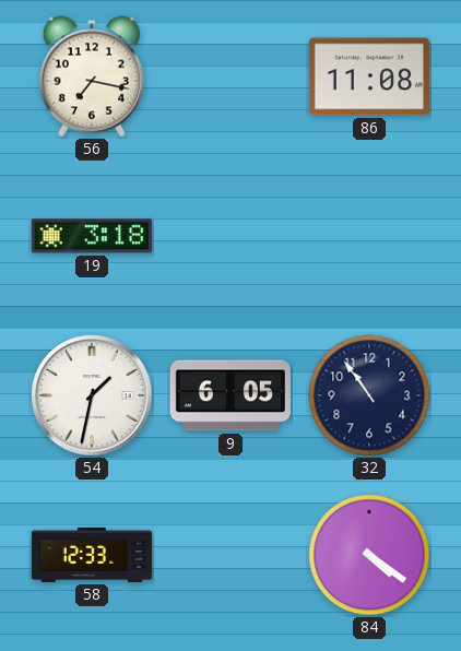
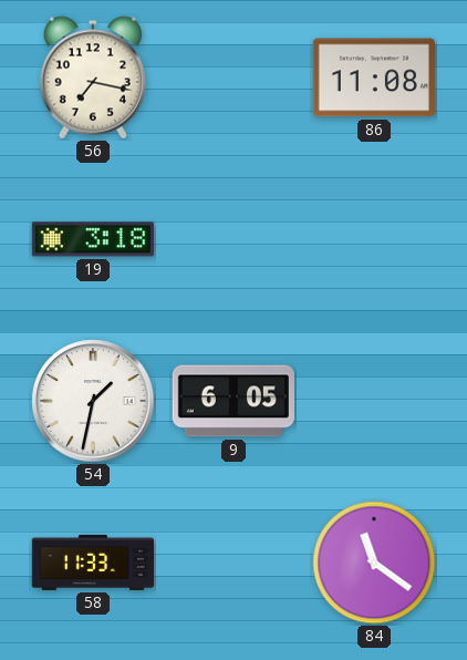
32: 10:54 -> none (369, 395)
58: 12:33 -> 11:33 (92, 563)
84: 4:21 -> 11:21 (374, 563)
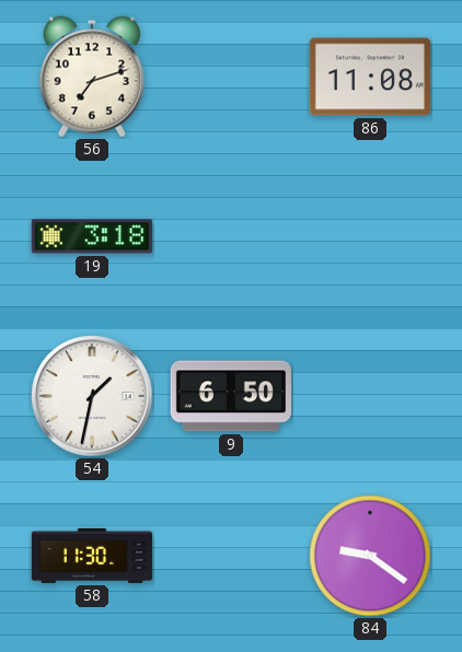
56: 7:17 -> 7:12 (92, 77)
9: 6:05 -> 6:50 (231, 396)
58: 11:33 -> 11:30 (91, 556)
84: 11:21 -> 9:21 (370, 556)
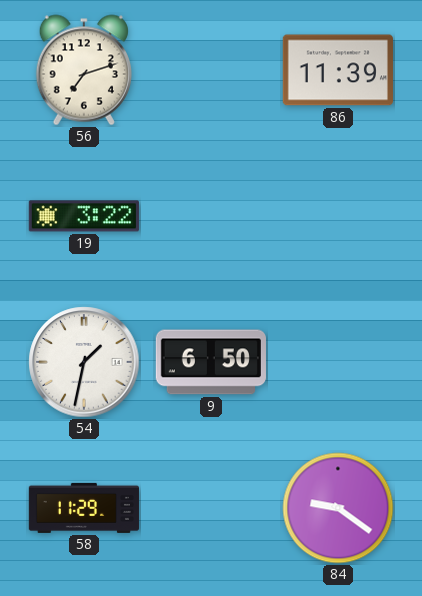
86: 11:08 -> 11:39 (338, 70)
19: 3:18 -> 3:22 (84, 216)
58: 11:30 -> 11:29 (83, 508)
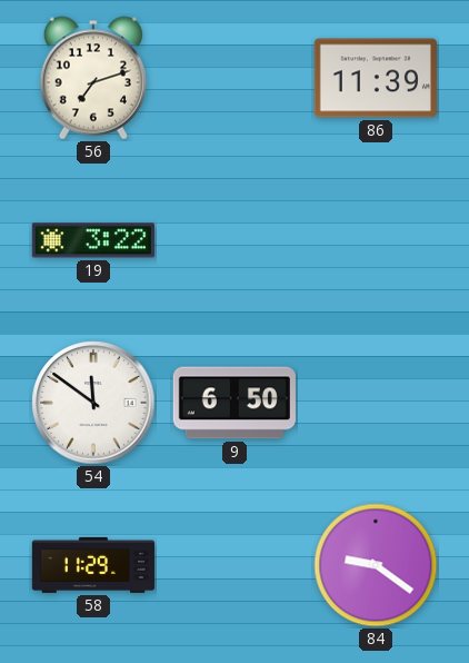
54: 1:32 -> 11:51 (93, 403)
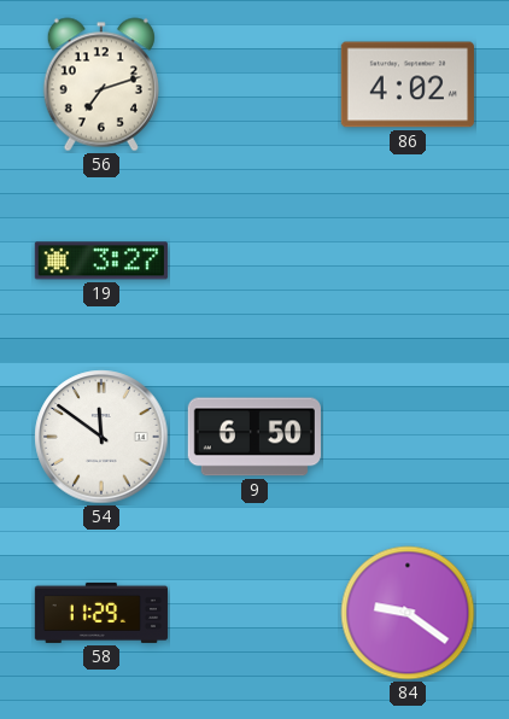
86: 11:39 -> 4:02 (408, 84)
19: 3:22 -> 3:27 (101, 261)
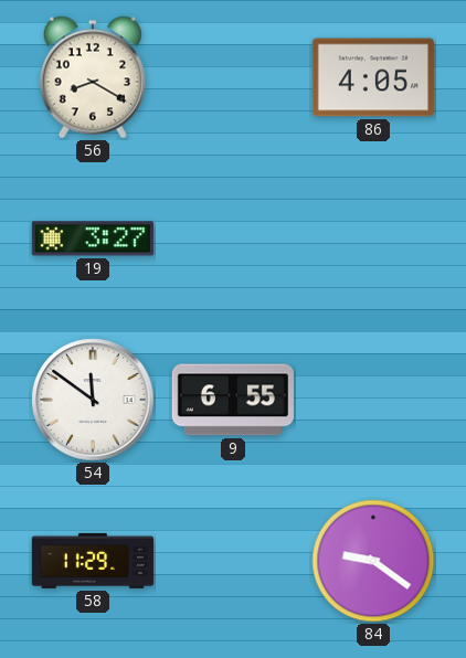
56: 7:12 -> 8:20 (93, 77)
86: 4:02 -> 4:05 (373, 77)
9: 6:50 -> 6:55 (233, 400)
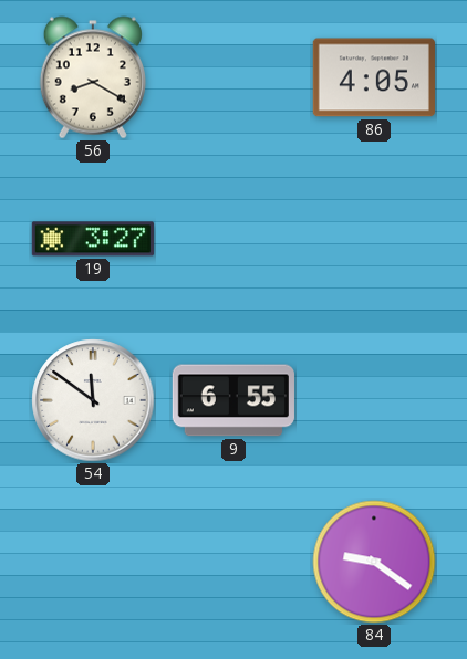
58: 11:29 -> none (92, 561)
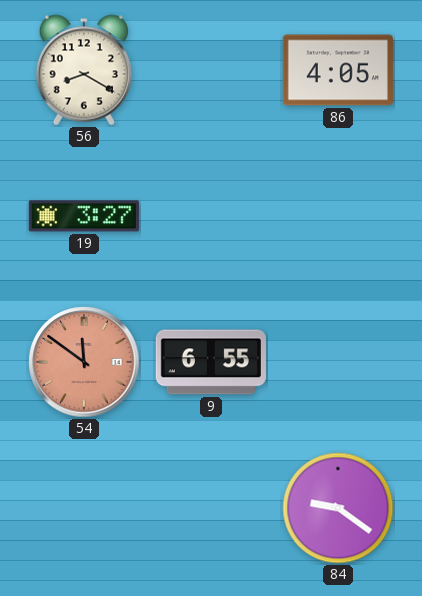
54 dial: white -> salmon (84, 362)
